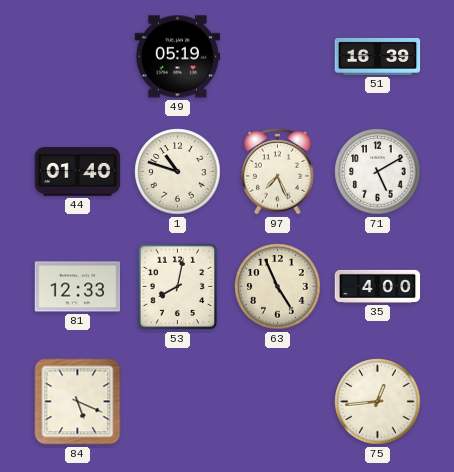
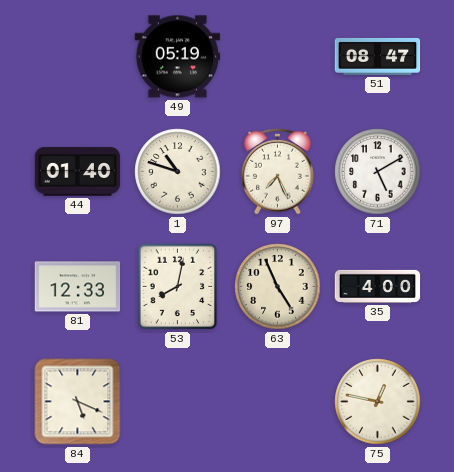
51: 16:39 -> 08:47 (378, 56)
75: 12:44 -> 12:47 (378, 402)
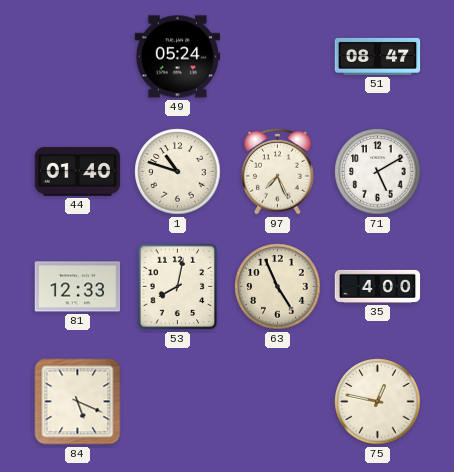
49: 05:19 -> 05:24 (178, 57)
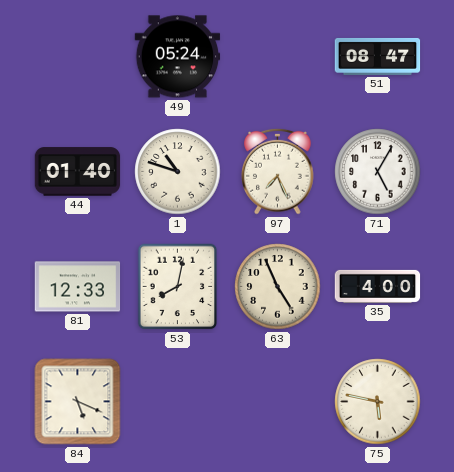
71: 5:10 -> 5:05 (378, 172)
75: 12:47 -> 5:47 (378, 402)
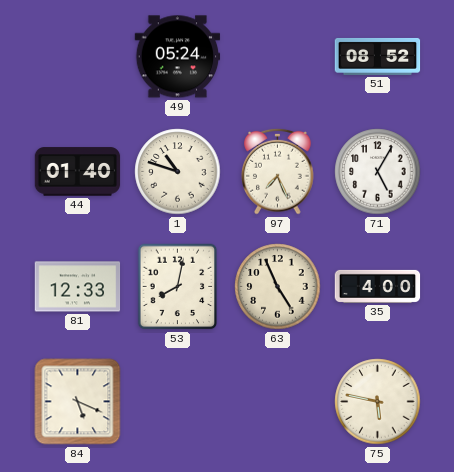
51: 08:47 -> 08:52 (378, 56)
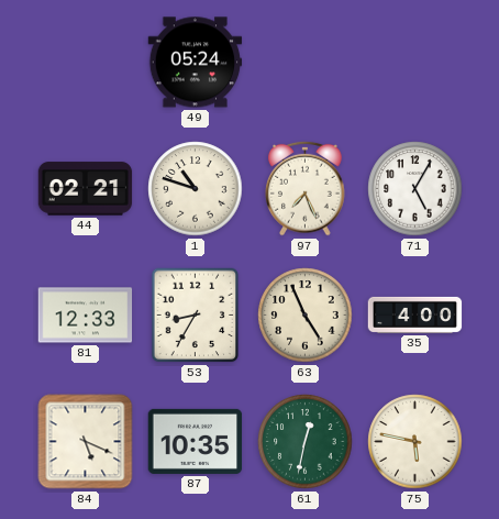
51: 08:52 -> none (378, 56)
44: 01:40 -> 02:21 (86, 189)
53: 8:02 -> 8:35 (196, 316)
87: none -> 10:35 (196, 441)
61: none -> 12:32 (306, 442)
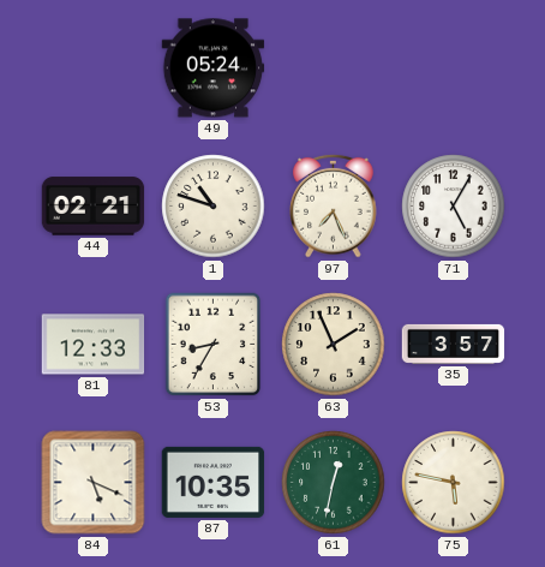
63: 4:56 -> 1:56 (334, 345)
35: 4:00 -> 3:57 (454, 344)
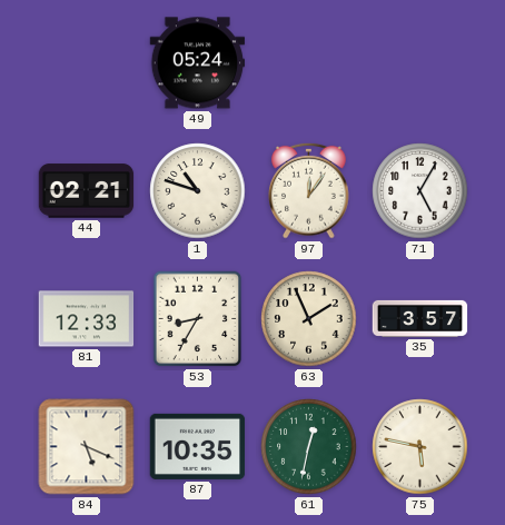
97: 7:26 -> 12:06 (309, 190)
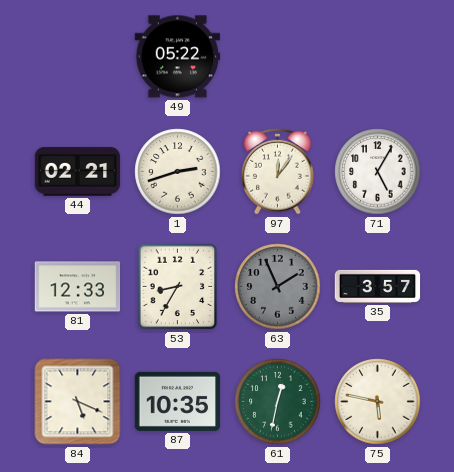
49: 05:24 -> 05:22 (178, 57)
1: 10:48 -> 2:42 (178, 172)
63 dial: cream -> grey (278, 287)
